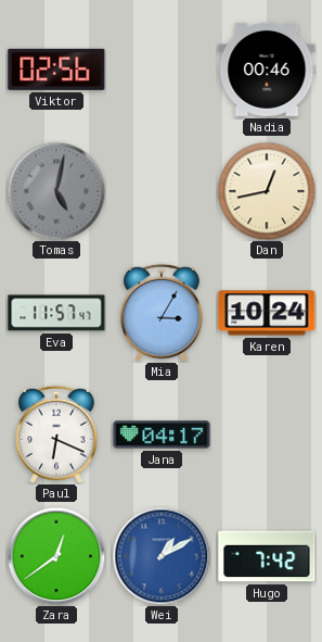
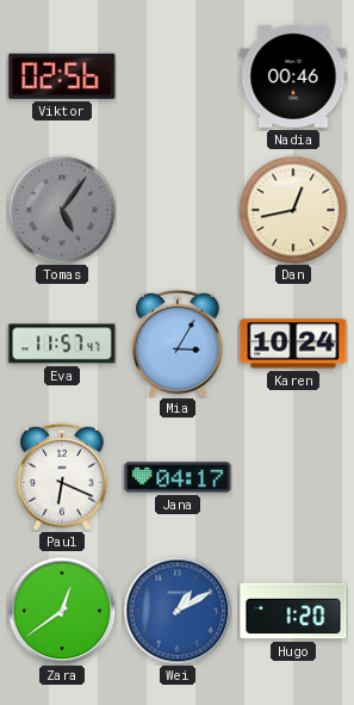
Tomas: 5:02 -> 5:06 (62, 210)
Hugo: 7:42 -> 1:20 (293, 611)
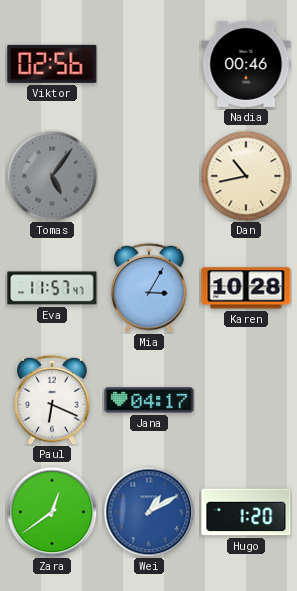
Dan: 12:43 -> 10:43 (246, 176)
Karen: 10:24 -> 10:28 (246, 288)
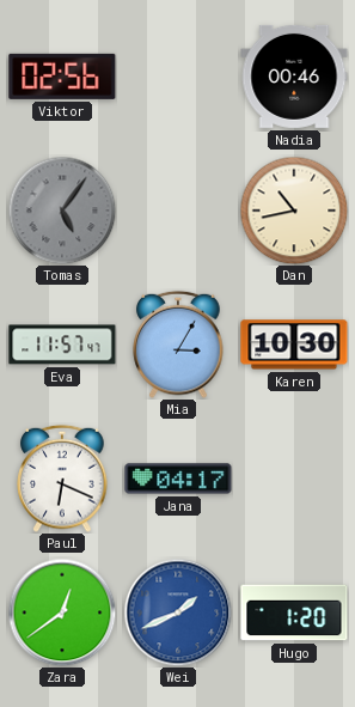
Karen: 10:28 -> 10:30 (294, 345)
Wei: 1:10 -> 1:41 (178, 612)
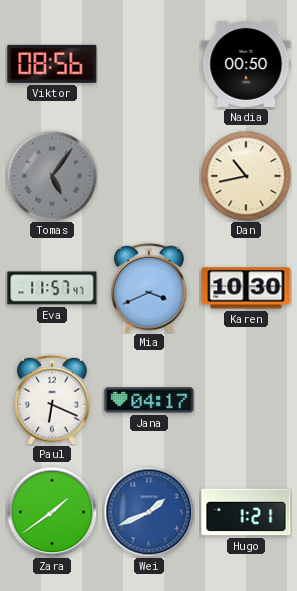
Viktor: 02:56 -> 08:56 (52, 64)
Nadia: 00:46 -> 00:50 (246, 64)
Mia: 3:05 -> 3:41 (149, 288)
Zara: 12:39 -> 1:39 (52, 512)
Hugo: 1:20 -> 1:21 (246, 512)
